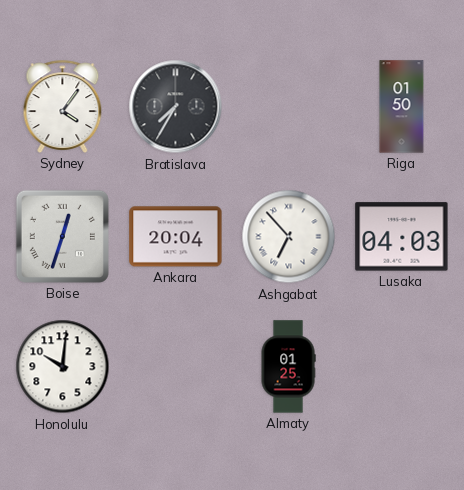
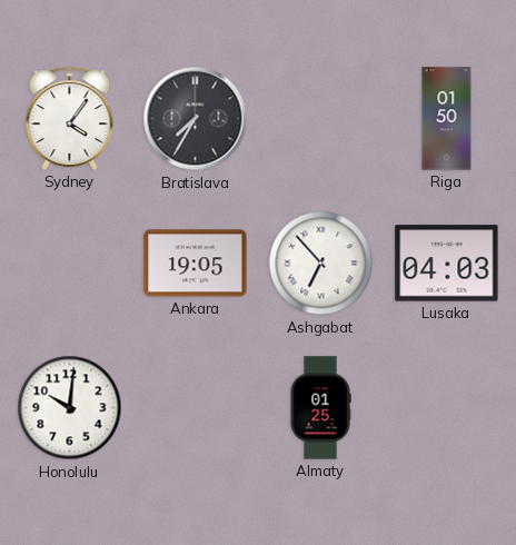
Boise: 12:33 -> none (62, 236)
Ankara: 20:04 -> 19:05 (196, 264)
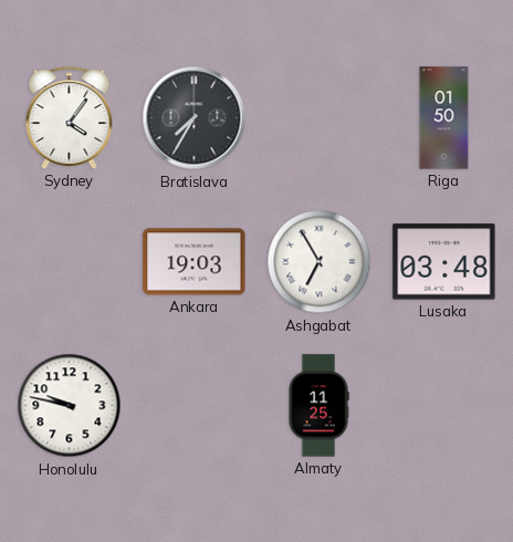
Ankara: 19:05 -> 19:03 (195, 262)
Ashgabat: 6:53 -> 6:55 (320, 262)
Lusaka: 04:03 -> 03:48 (444, 262)
Honolulu: 10:01 -> 9:47 (70, 406)
Almaty: 01:25 -> 11:25 (318, 406)
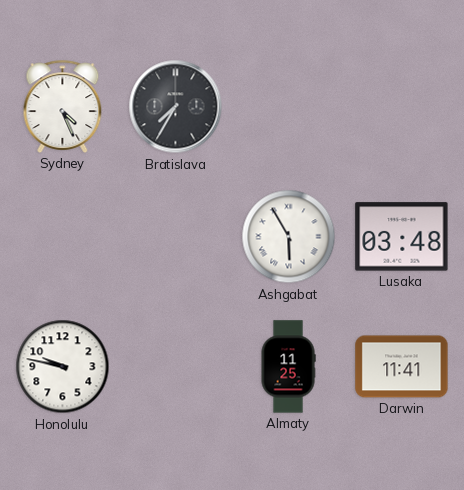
Sydney: 4:06 -> 4:26 (63, 106)
Riga: 01:50 -> none (444, 118)
Ankara: 19:03 -> none (195, 262)
Ashgabat: 6:55 -> 5:55 (289, 237)
Darwin: none -> 11:41 (402, 367)
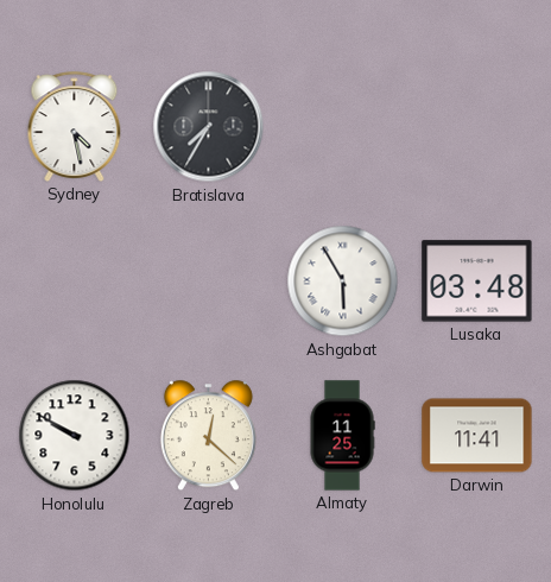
Sydney: 4:26 -> 4:28 (75, 126)
Honolulu: 9:47 -> 9:50 (75, 436)
Zagreb: none -> 12:22 (208, 436)
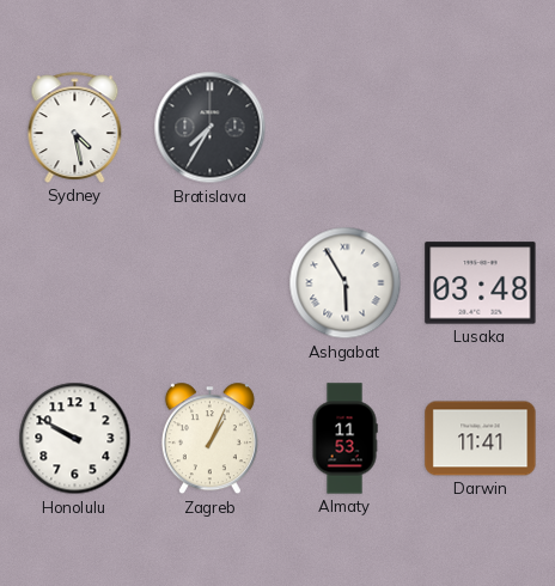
Zagreb: 12:22 -> 1:04 (209, 439)
Almaty: 11:25 -> 11:53 (344, 439)
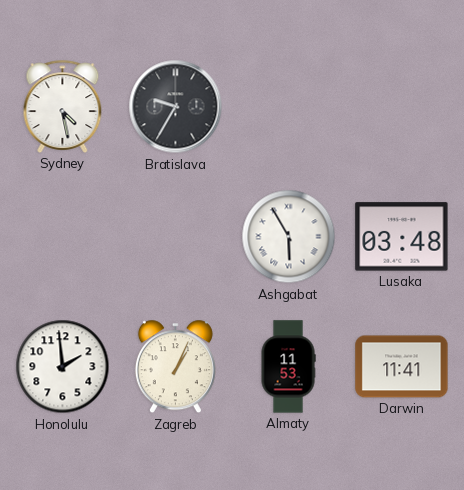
Bratislava: 7:35 -> 9:35 (176, 107)
Honolulu: 9:50 -> 1:59 (63, 367)
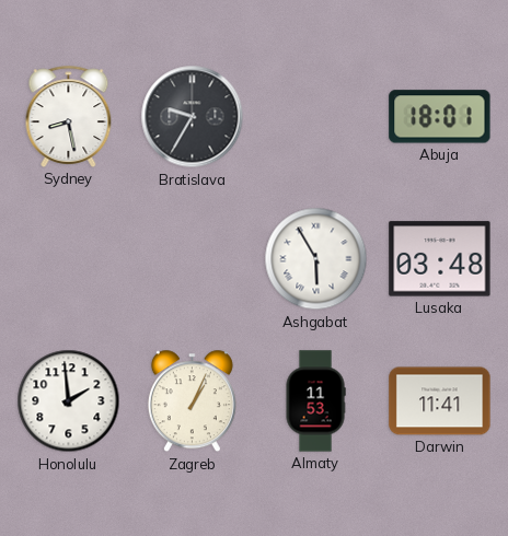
Sydney: 4:28 -> 8:28 (69, 116)
Abuja: none -> 18:01 (440, 117)
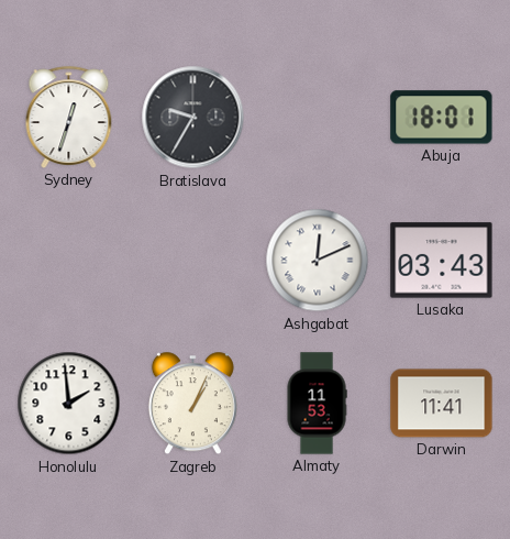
Sydney: 8:28 -> 12:33 (69, 117)
Ashgabat: 5:55 -> 12:11 (318, 261)
Lusaka: 03:48 -> 03:43 (442, 261)
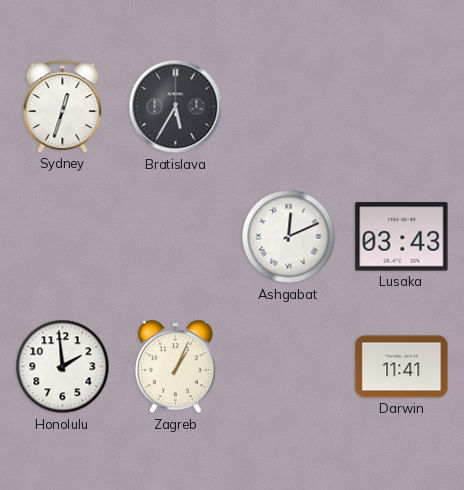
Bratislava: 9:35 -> 5:35 (176, 107)
Abuja: 18:01 -> none (442, 118)
Almaty: 11:53 -> none (317, 404)
